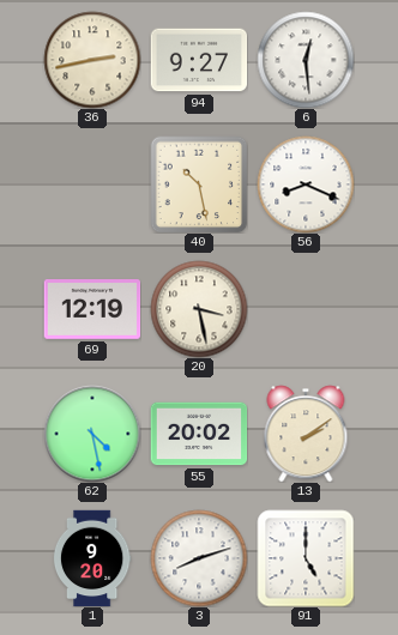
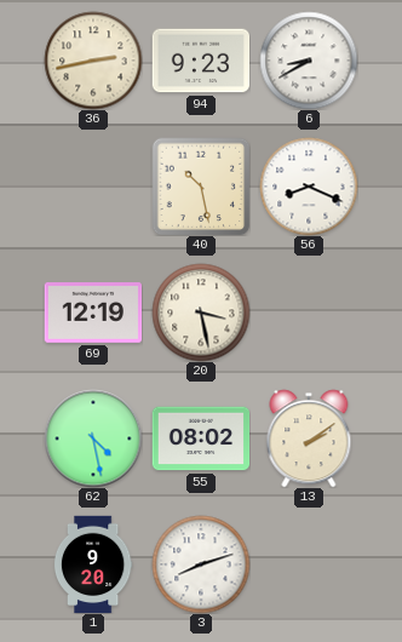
94: 9:27 -> 9:23 (201, 61)
6: 12:29 -> 8:40 (309, 61)
55: 20:02 -> 08:02 (201, 438)
91: 5:00 -> none (306, 558)
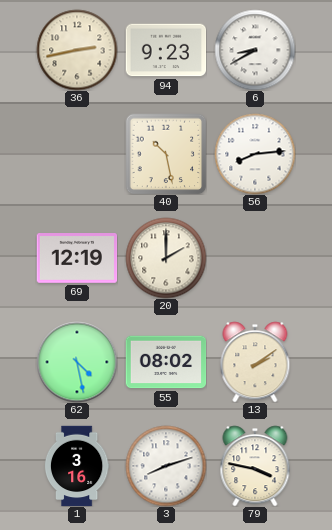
56: 8:19 -> 8:14 (255, 154)
20: 3:28 -> 2:00 (166, 258)
1: 9:20 -> 3:16 (77, 466)
79: none -> 3:47 (255, 466)
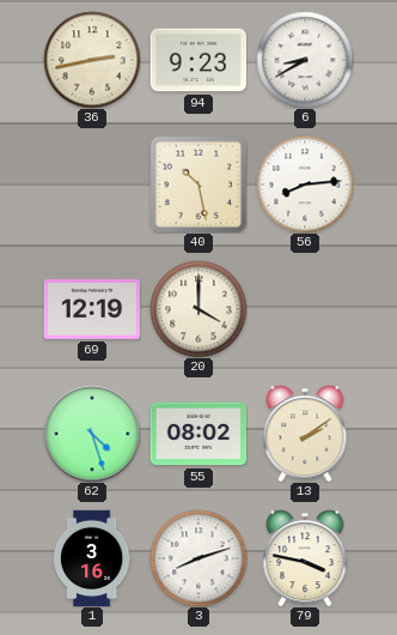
20: 2:00 -> 4:00 (198, 309)
62: 4:28 -> 4:27 (92, 434)
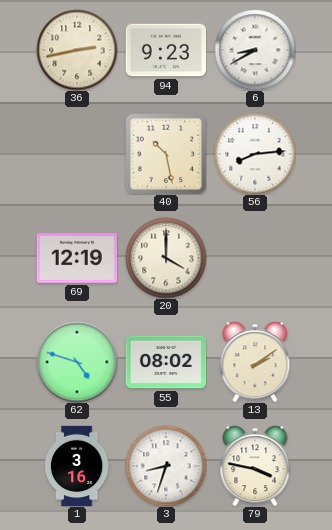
62: 4:27 -> 4:48 (77, 362)
3: 8:12 -> 8:33 (166, 466)
